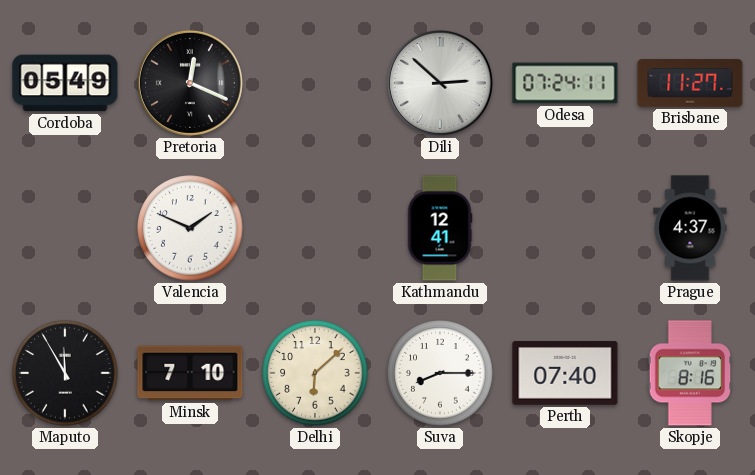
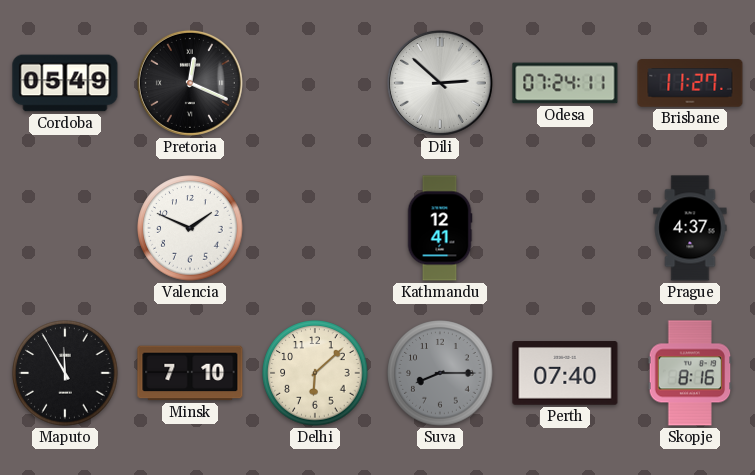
Suva dial: white -> grey (440, 373)
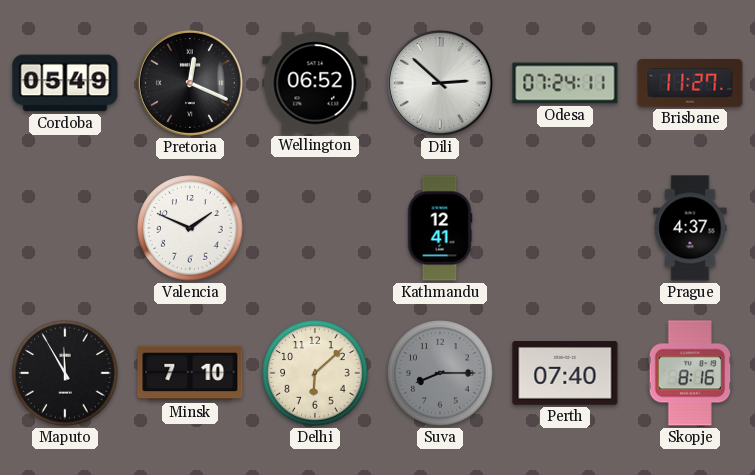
Wellington: none -> 06:52 (315, 83)
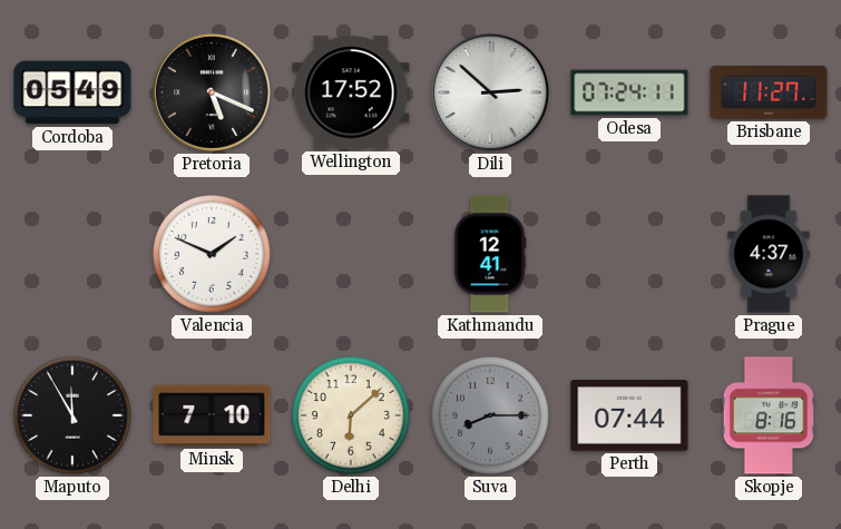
Pretoria: 12:19 -> 5:19 (212, 92)
Wellington: 06:52 -> 17:52 (351, 92)
Perth: 07:40 -> 07:44 (629, 415)
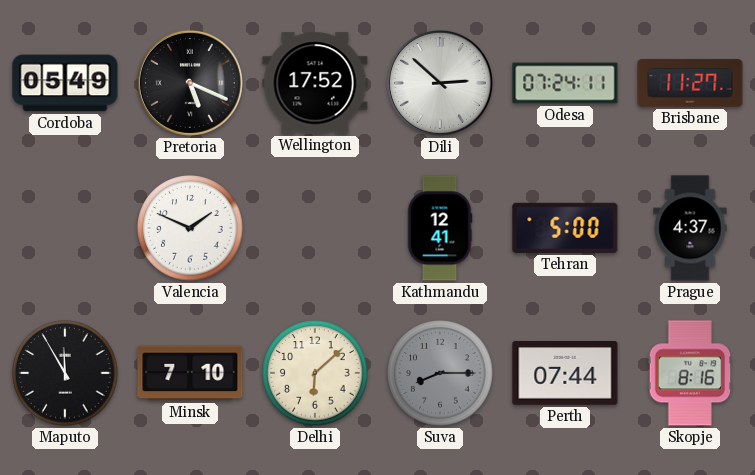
Tehran: none -> 5:00 (565, 228)
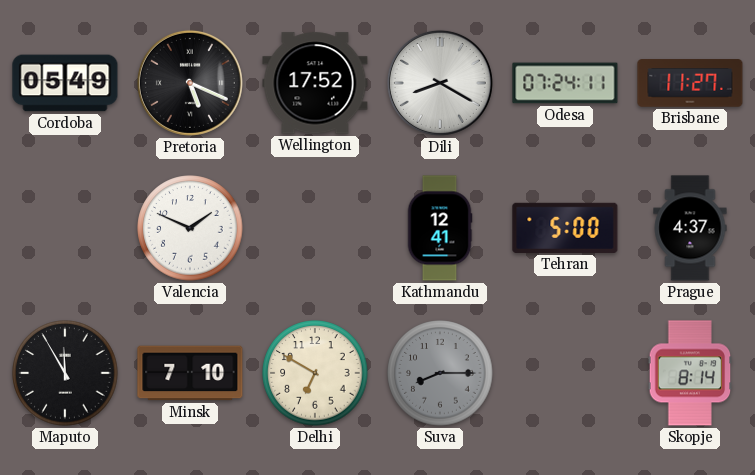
Dili: 2:52 -> 8:20 (440, 83)
Delhi: 6:08 -> 6:50 (315, 373)
Perth: 07:44 -> none (565, 373)
Skopje: 8:16 -> 8:14 (690, 373)
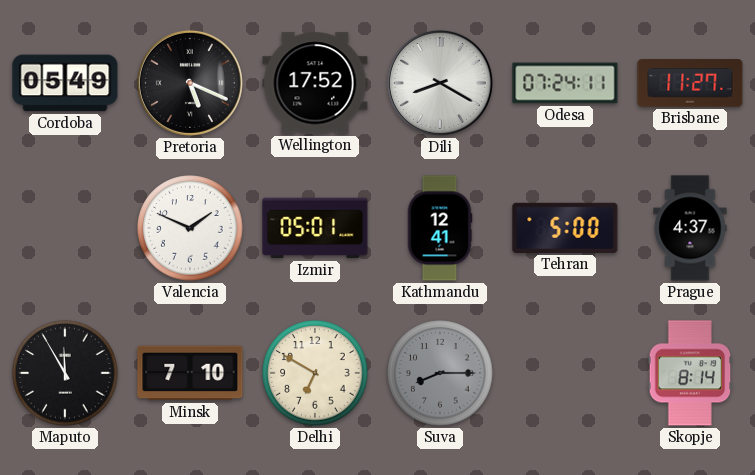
Izmir: none -> 05:01 (315, 228)
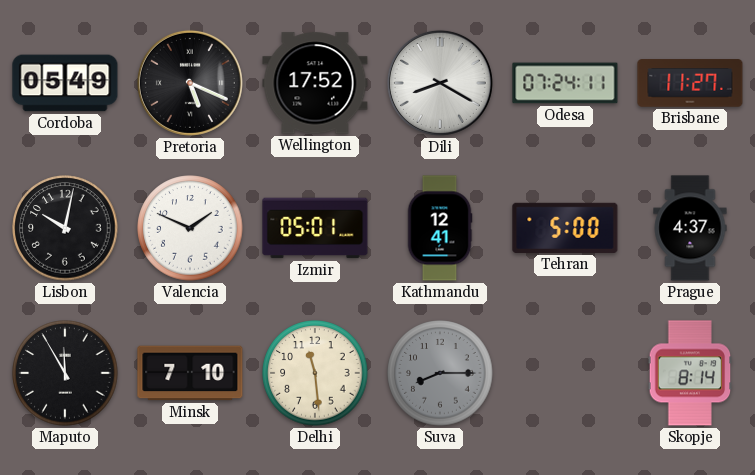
Lisbon: none -> 10:02 (65, 228)
Delhi: 6:50 -> 11:29 (315, 373)
